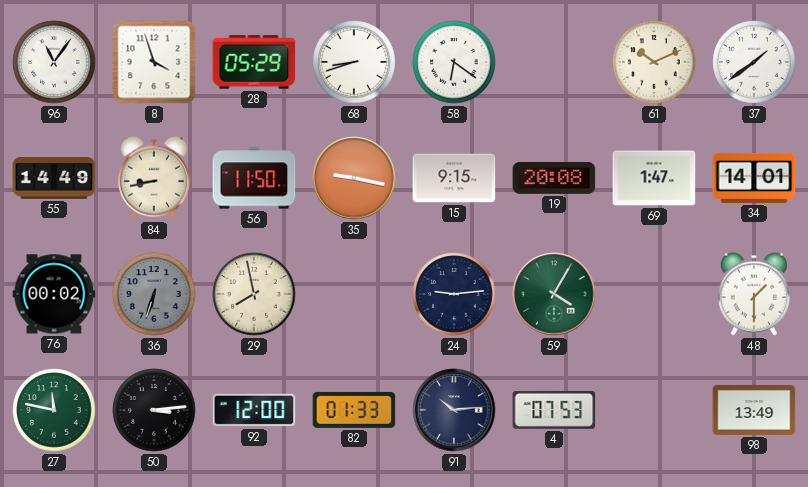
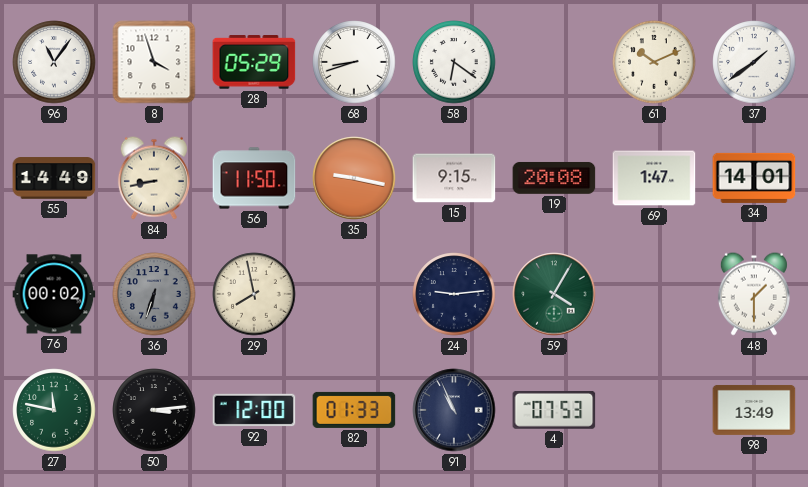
91: 10:14 -> 10:56 (454, 410)
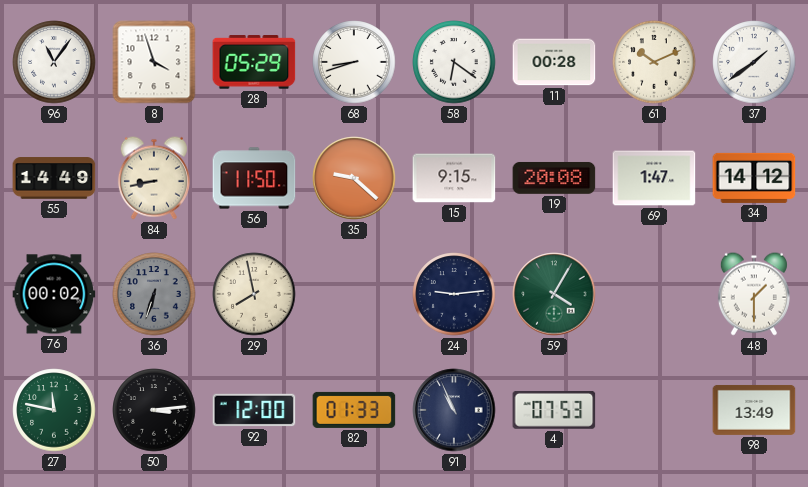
11: none -> 00:28 (554, 62)
35: 9:17 -> 9:22 (354, 178)
34: 14:01 -> 14:12 (754, 178)
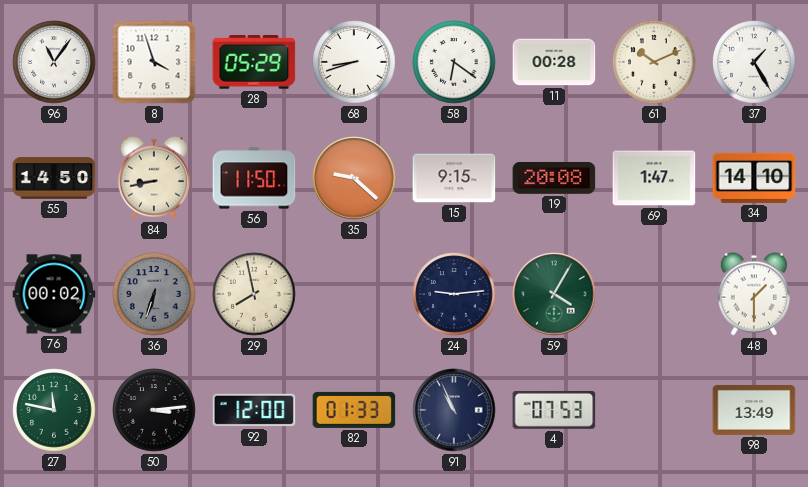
37: 1:39 -> 1:25 (754, 62)
55: 14:49 -> 14:50 (54, 178)
34: 14:12 -> 14:10 (754, 178)
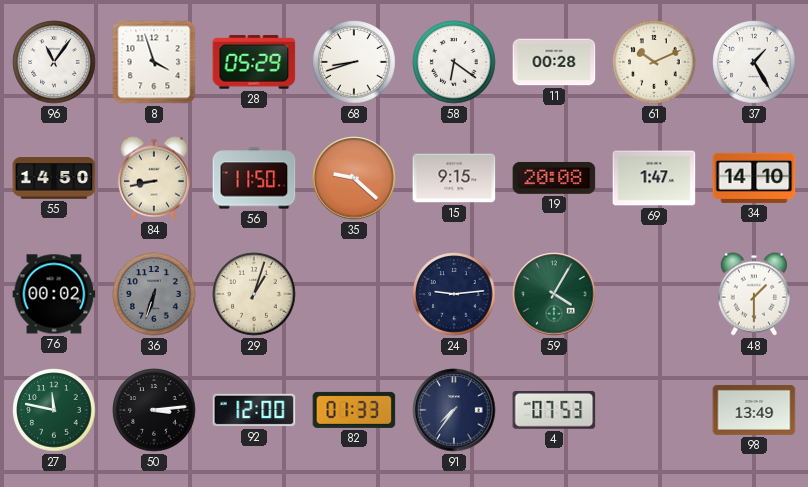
29: 7:58 -> 1:03 (254, 294)
91: 10:56 -> 7:36 (454, 410)
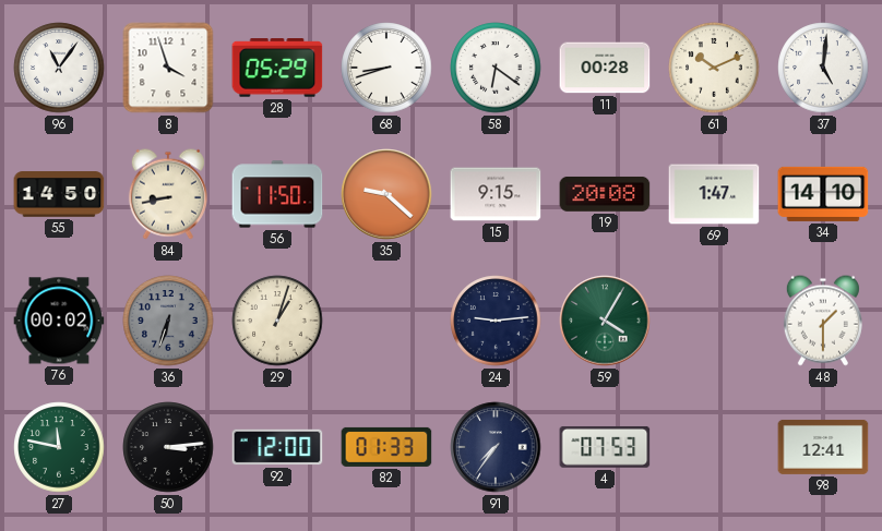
37: 1:25 -> 5:01 (823, 68)
98: 13:49 -> 12:41 (823, 447)
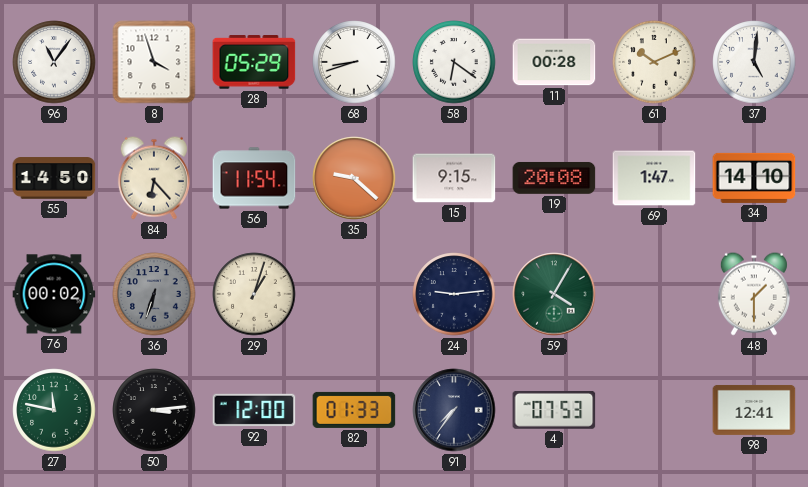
84: 8:43 -> 6:23 (154, 178)
56: 11:50 -> 11:54 (254, 178)
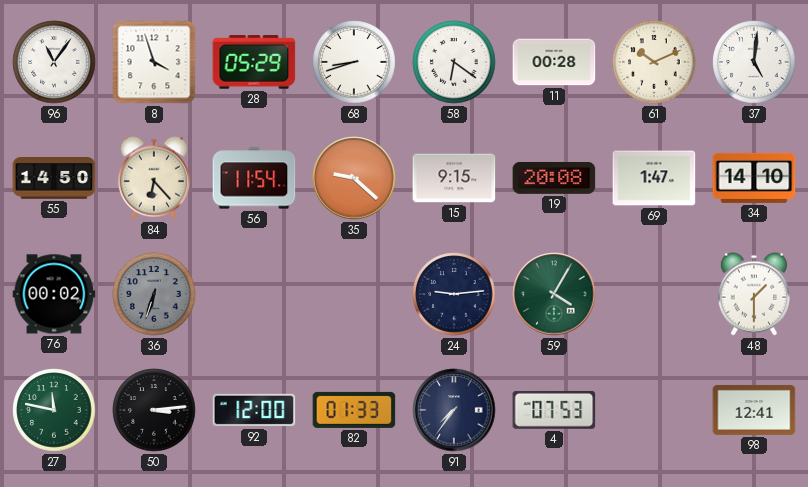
29: 1:03 -> none (254, 294)
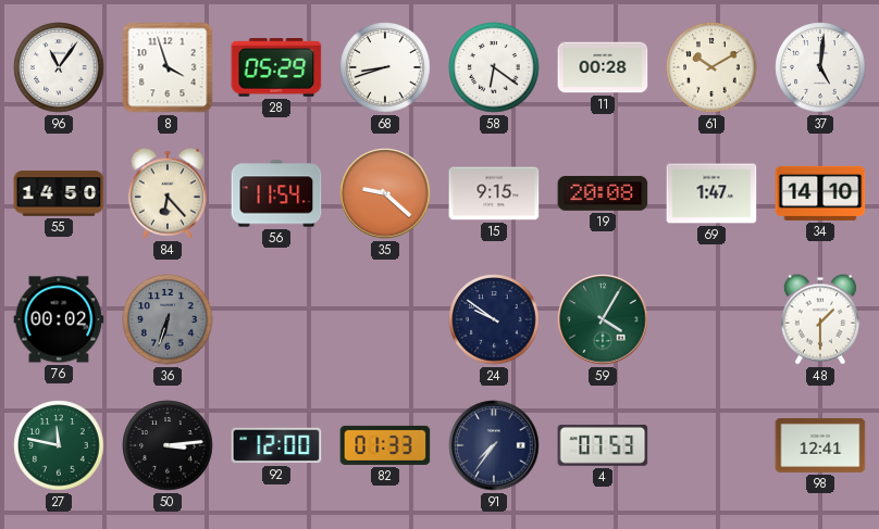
61: 10:11 -> 10:10 (711, 67)
24: 9:14 -> 9:51 (494, 319)
